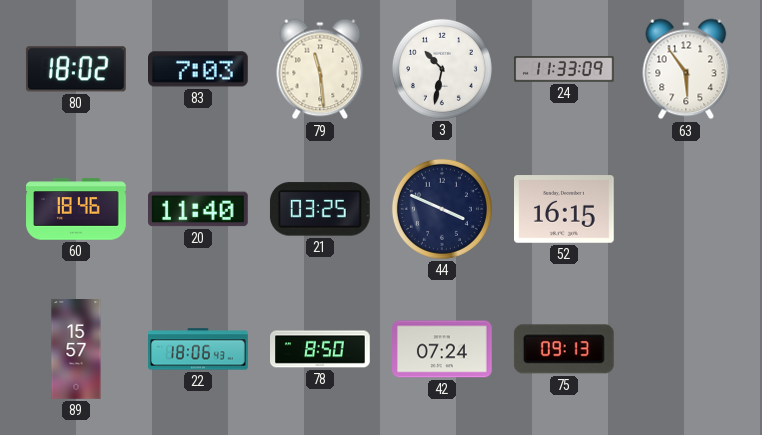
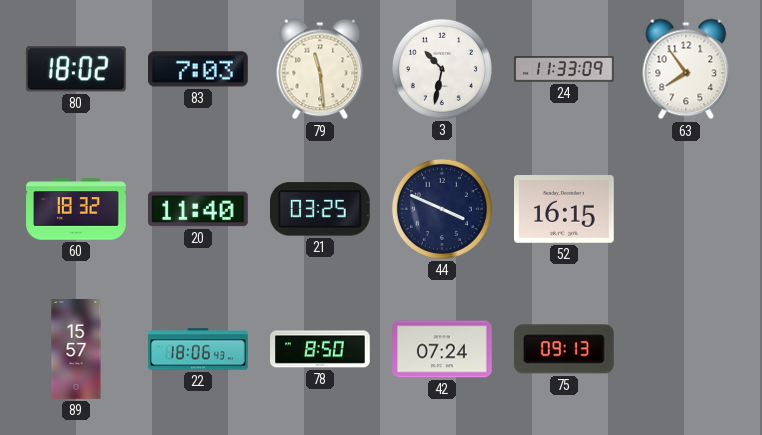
63: 5:54 -> 7:54 (686, 69)
60: 18:46 -> 18:32 (76, 209)
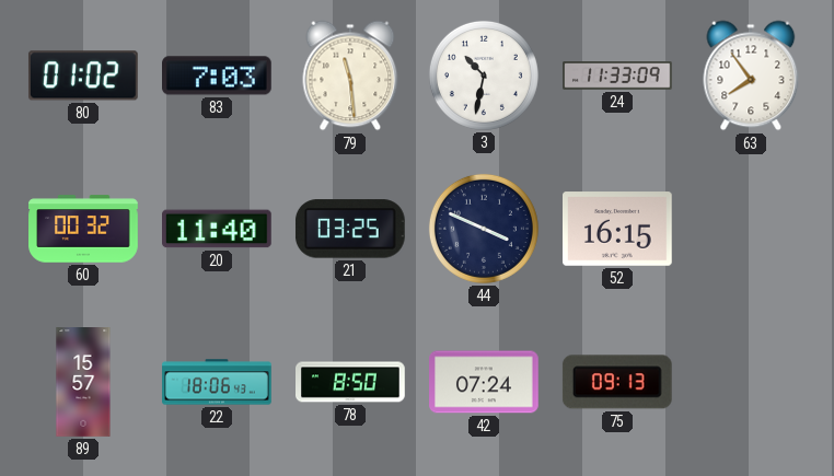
80: 18:02 -> 01:02 (83, 76)
60: 18:32 -> 00:32 (83, 229)
